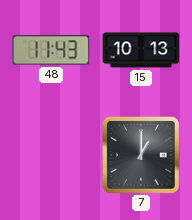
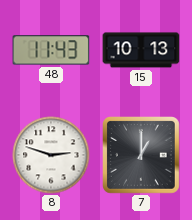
8: none -> 2:48 (51, 155)
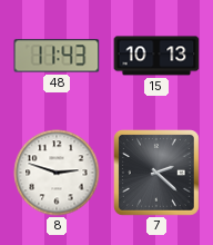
7: 1:00 -> 2:22 (158, 174)
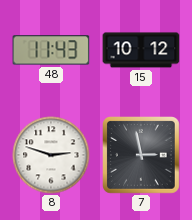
15: 10:13 -> 10:12 (141, 50)
7: 2:22 -> 2:58 (142, 156)
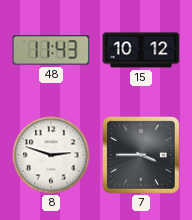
7: 2:58 -> 3:45 (142, 156)
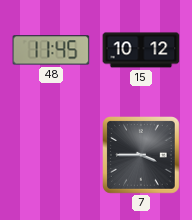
48: 11:43 -> 11:45 (51, 50)
8: 2:48 -> none (51, 155)
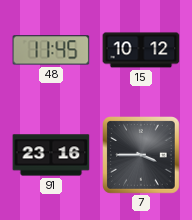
91: none -> 23:16 (51, 155)
